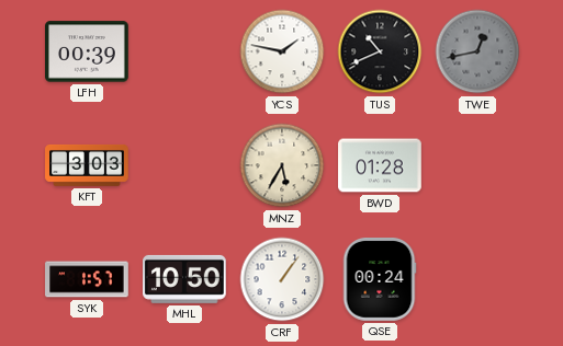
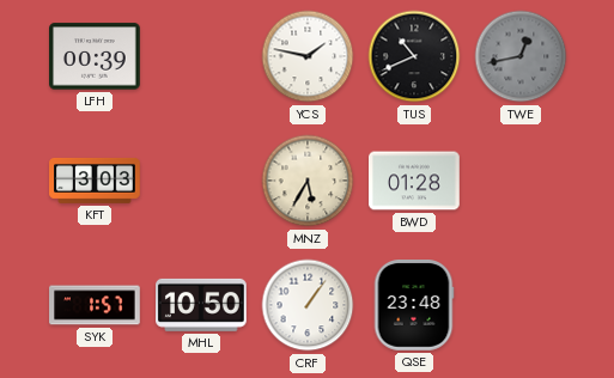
QSE: 00:24 -> 23:48 (414, 306)
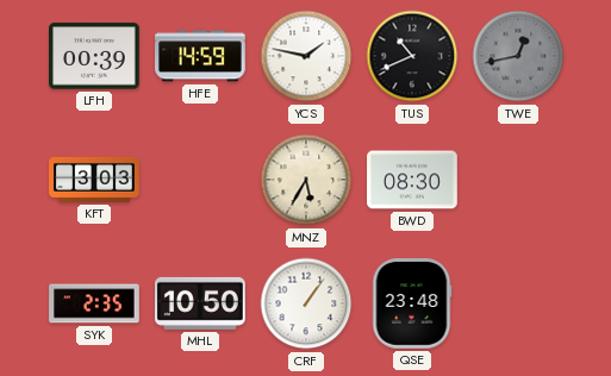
HFE: none -> 14:59 (200, 56)
BWD: 01:28 -> 08:30 (412, 180)
SYK: 1:57 -> 2:35 (94, 303)
